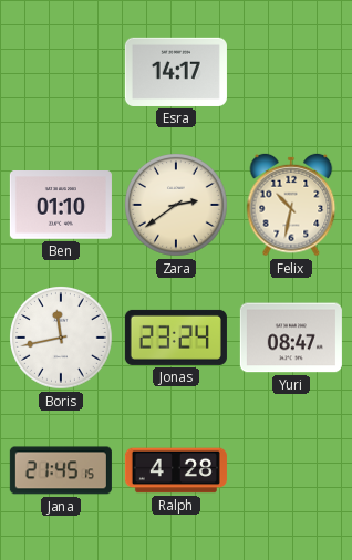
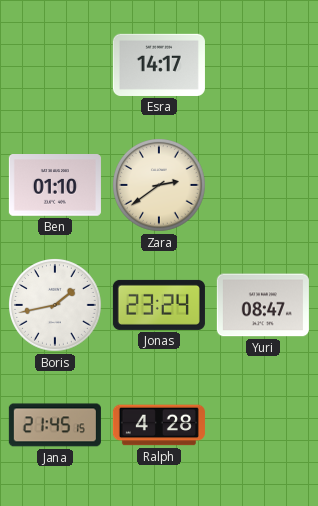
Felix: 10:32 -> none (291, 205)
Boris: 11:43 -> 1:43 (56, 306)
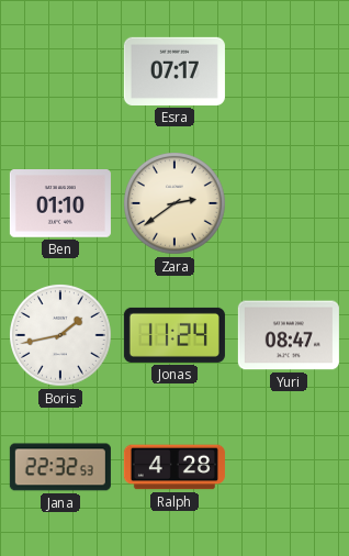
Esra: 14:17 -> 07:17 (174, 71)
Jonas: 23:24 -> 11:24 (174, 335)
Jana: 21:45 -> 22:32 (60, 467)
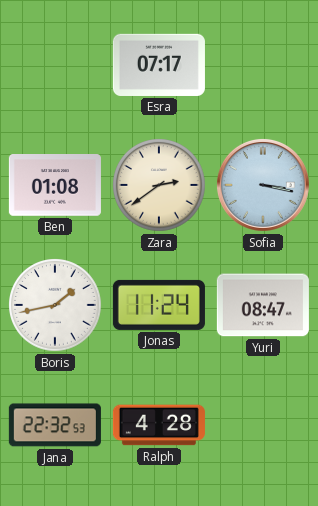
Ben: 01:10 -> 01:08 (55, 185)
Sofia: none -> 3:17 (263, 185)
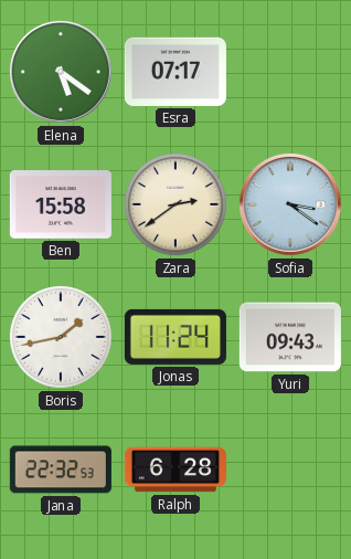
Elena: none -> 5:21 (61, 72)
Ben: 01:08 -> 15:58 (61, 204)
Sofia: 3:17 -> 3:21 (290, 204)
Yuri: 08:47 -> 09:43 (290, 337)
Ralph: 4:28 -> 6:28 (175, 470)
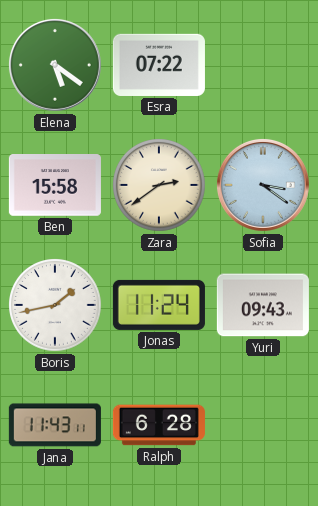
Esra: 07:17 -> 07:22 (159, 65)
Jana: 22:32 -> 11:43 (55, 425)
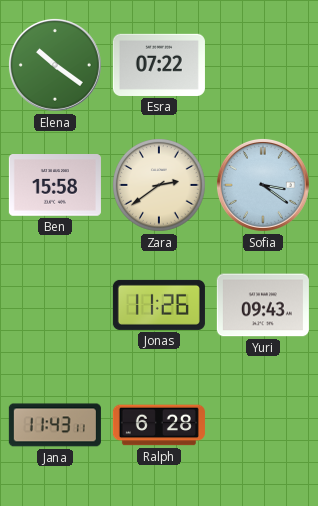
Elena: 5:21 -> 10:21 (55, 65)
Boris: 1:43 -> none (56, 306)
Jonas: 11:24 -> 11:26 (159, 305)
